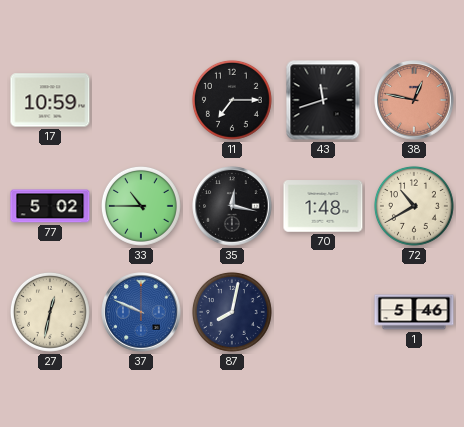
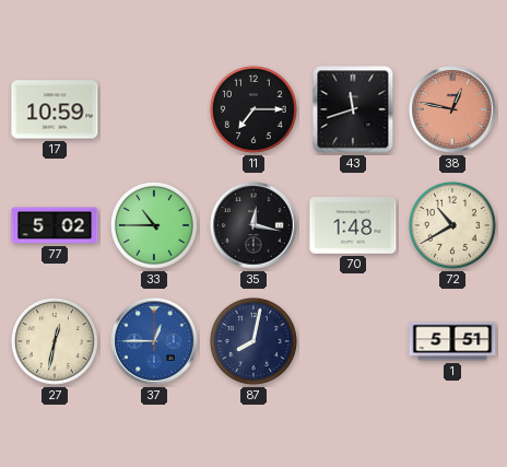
37: 9:49 -> 12:45 (154, 341)
1: 5:46 -> 5:51 (452, 341)
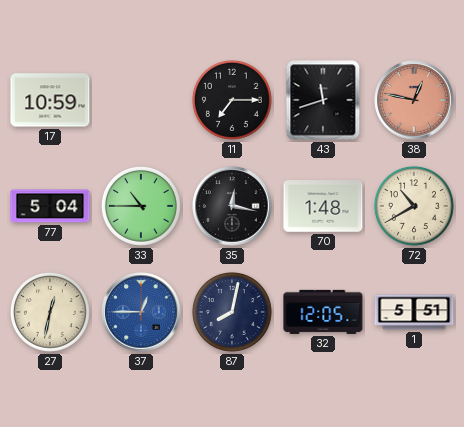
77: 5:02 -> 5:04 (50, 206)
32: none -> 12:05 (323, 312)
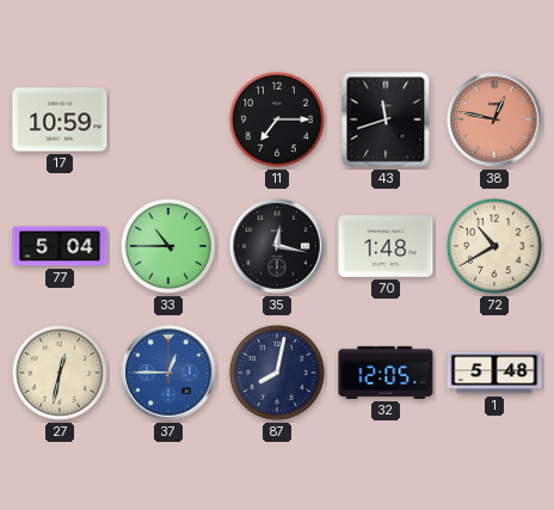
1: 5:51 -> 5:48 (494, 373)
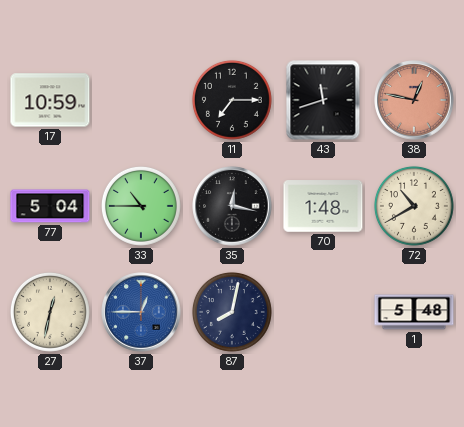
32: 12:05 -> none (386, 373)
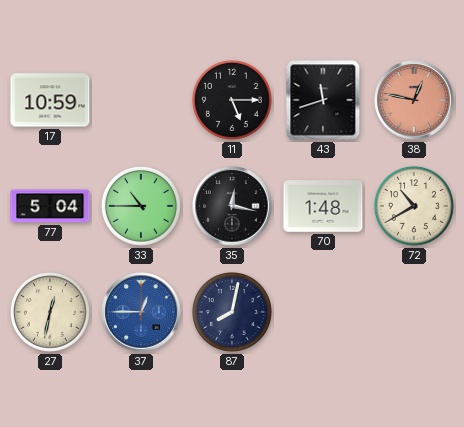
11: 7:15 -> 5:15 (232, 100)
1: 5:48 -> none (414, 312)
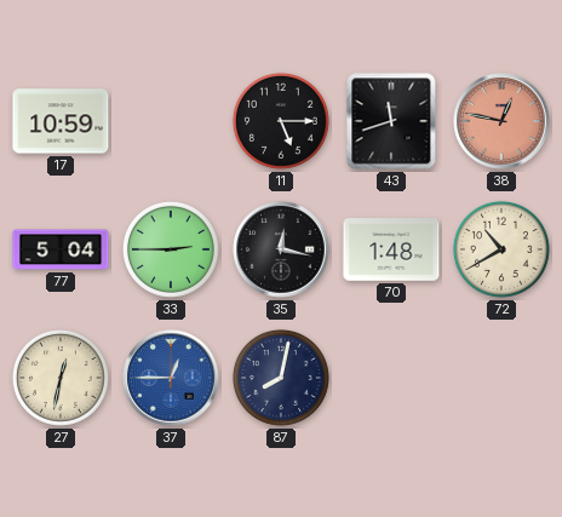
33: 10:45 -> 2:45 (171, 249)
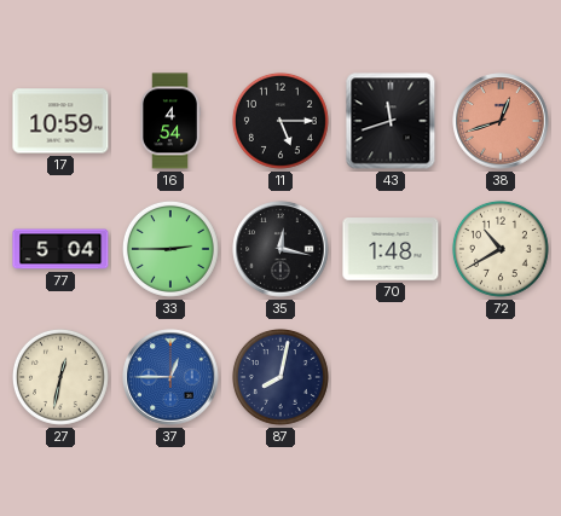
16: none -> 4:54 (169, 121)
38: 12:47 -> 12:42 (501, 121)
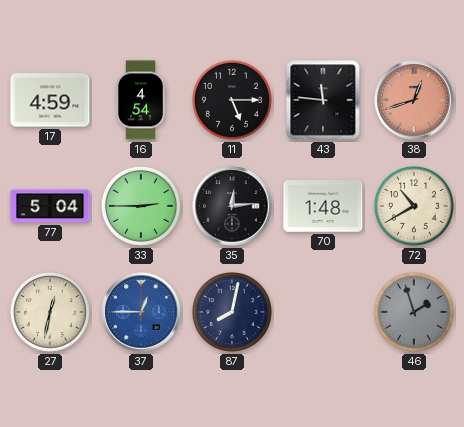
17: 10:59 -> 4:59 (50, 100)
43: 11:42 -> 11:46 (323, 100)
35: 12:17 -> 12:14 (232, 206)
46: none -> 1:57 (414, 312)
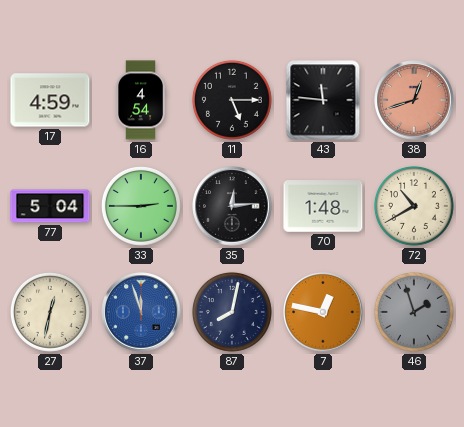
37: 12:45 -> 11:57 (141, 312)
7: none -> 12:47 (323, 312)
